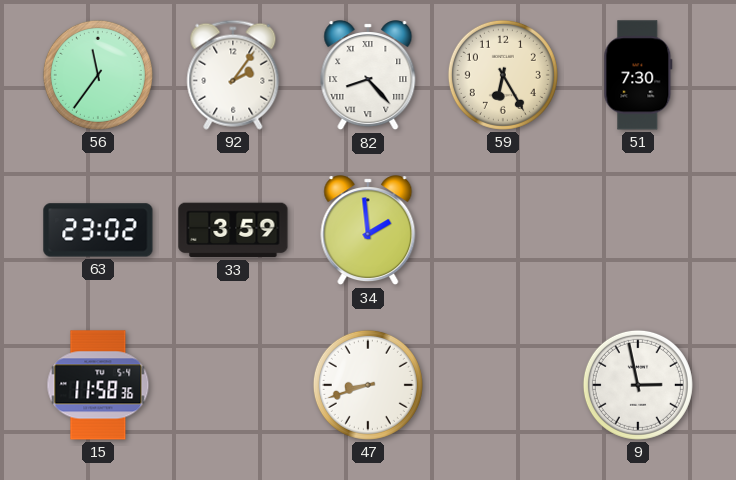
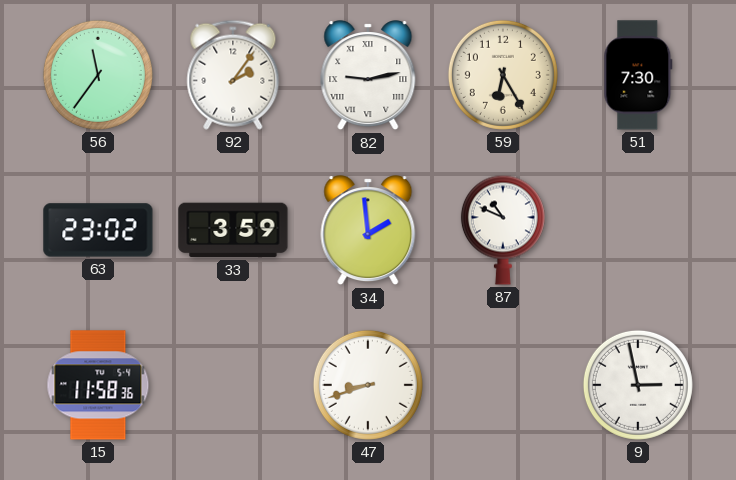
82: 8:23 -> 9:13 (368, 76)
87: none -> 10:49 (503, 230)
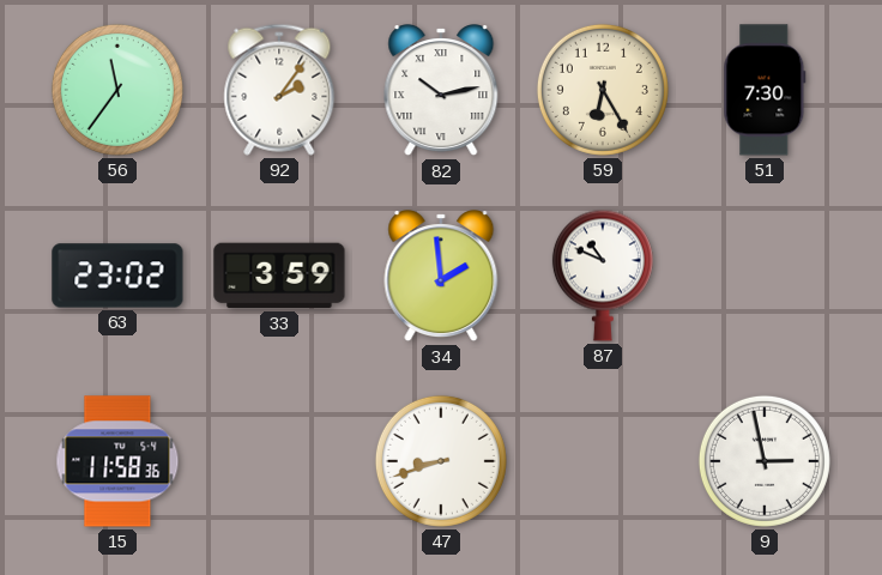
82: 9:13 -> 10:13 (441, 91)
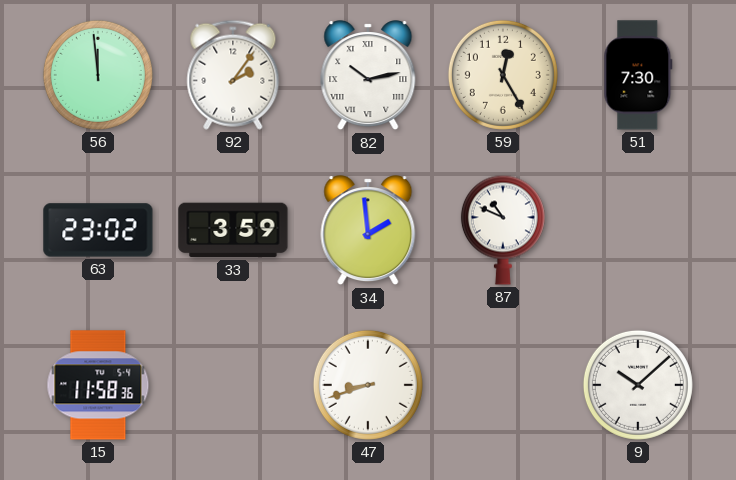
56: 11:36 -> 11:59 (98, 75)
59: 6:25 -> 12:25 (503, 75)
9: 2:58 -> 10:08 (638, 385)
